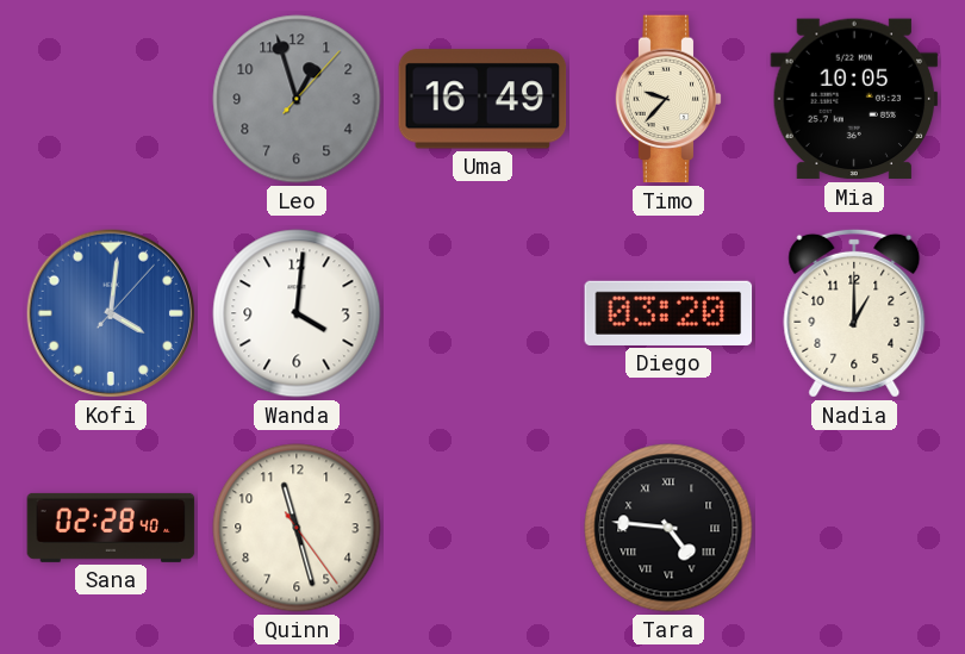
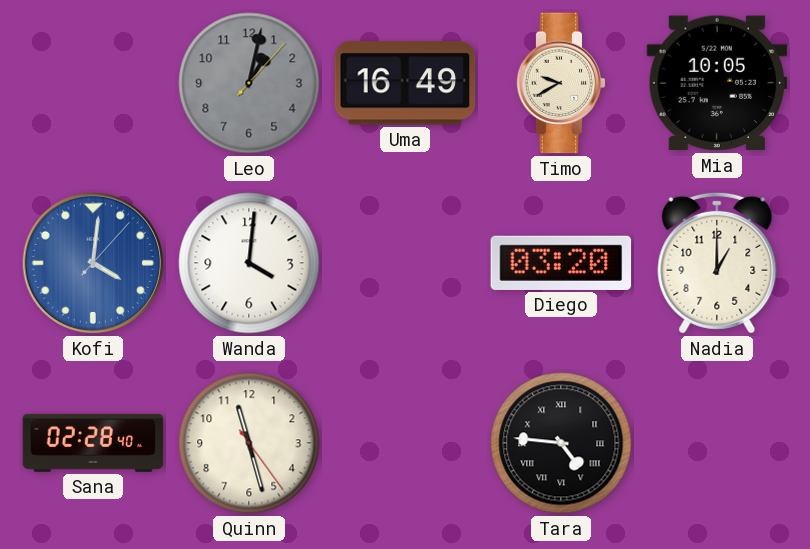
Leo: 12:57 -> 1:02 (249, 83)
Timo: 9:37 -> 9:40 (561, 83)
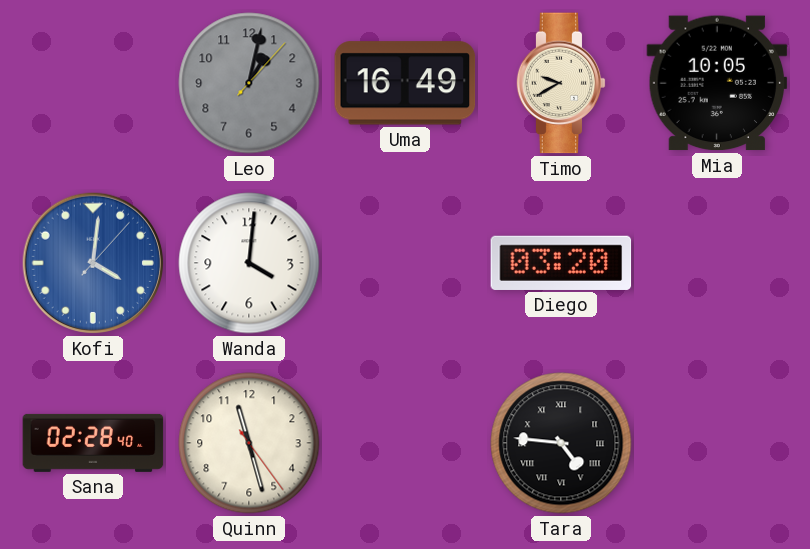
Nadia: 1:00 -> none (717, 263)
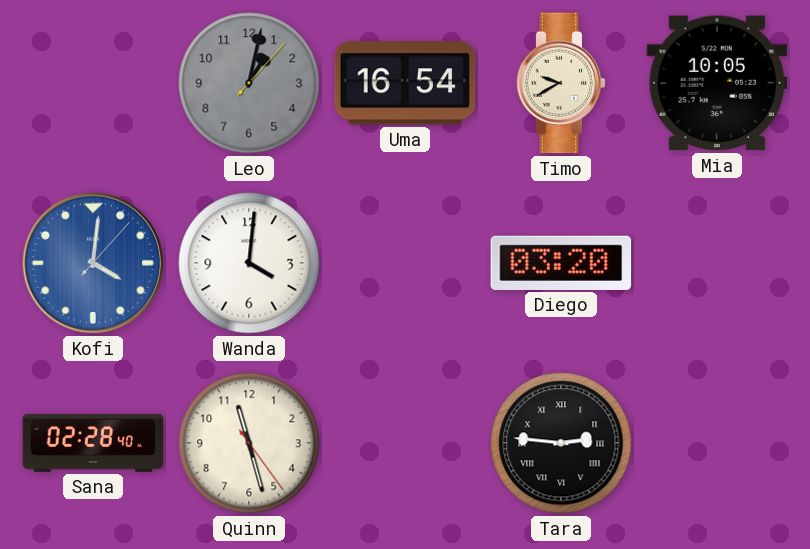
Uma: 16:49 -> 16:54 (405, 83)
Tara: 4:46 -> 2:46 (561, 443)
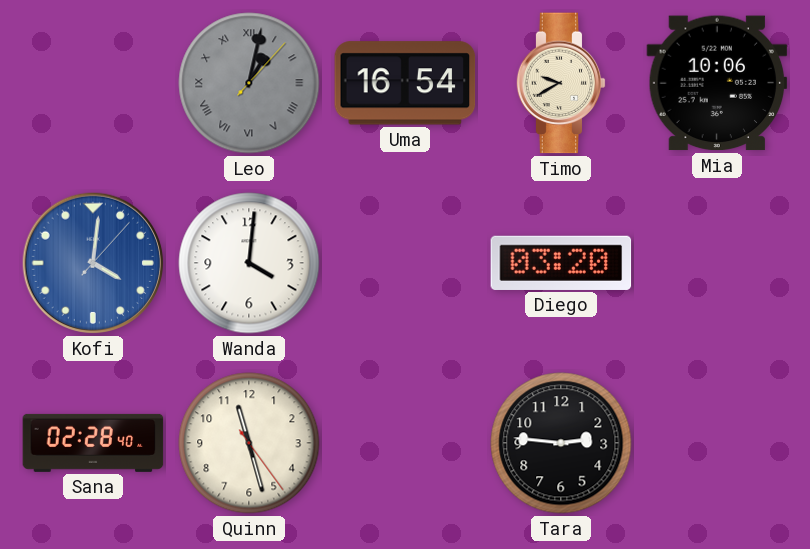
Leo numerals: Arabic -> Roman (249, 83)
Mia: 10:05 -> 10:06 (717, 83)
Tara numerals: Roman -> Arabic (561, 443)
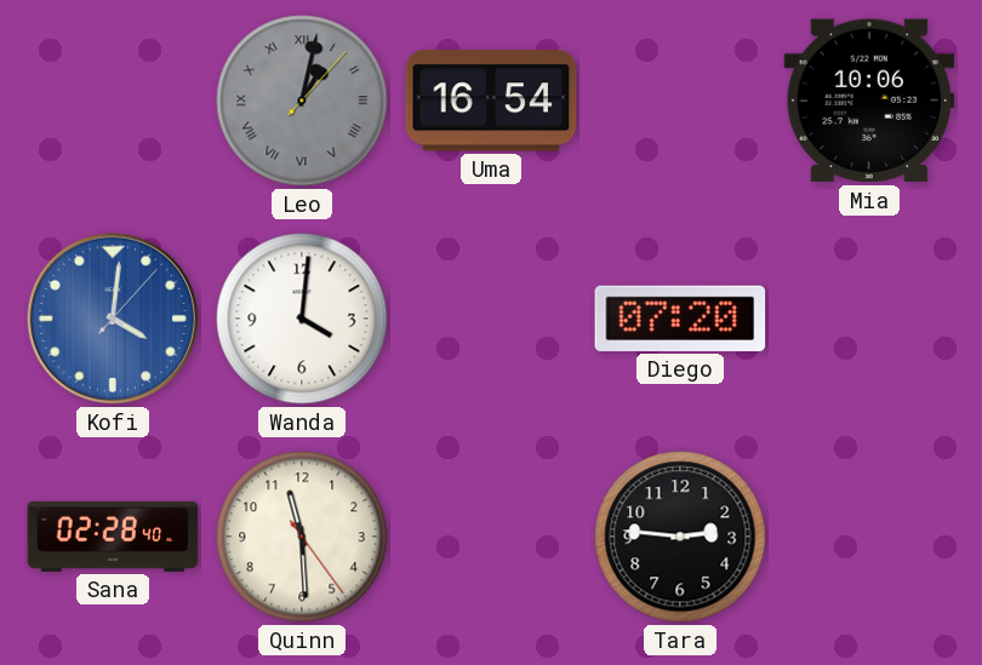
Timo: 9:40 -> none (561, 83)
Diego: 03:20 -> 07:20 (680, 319)
Quinn: 11:27 -> 11:29 (302, 537)
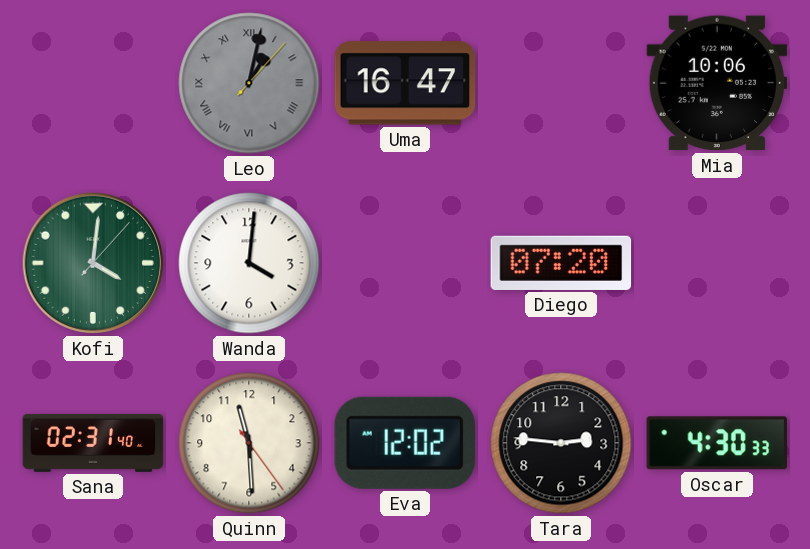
Uma: 16:54 -> 16:47 (405, 83)
Kofi dial: blue -> green (93, 263)
Sana: 02:28 -> 02:31 (93, 443)
Eva: none -> 12:02 (404, 443)
Oscar: none -> 4:30 (717, 443)
